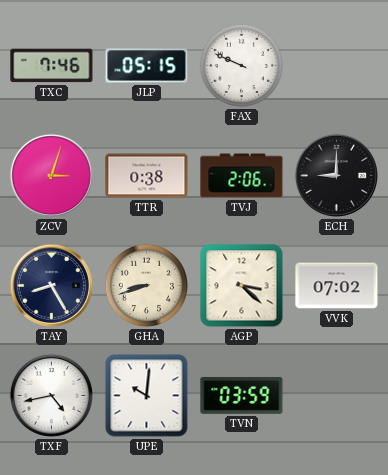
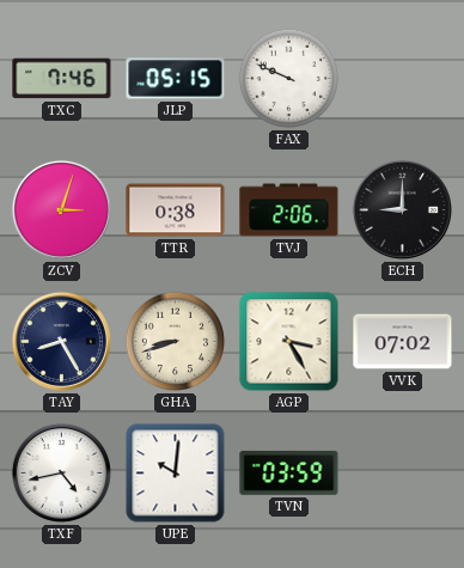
AGP: 3:22 -> 3:25 (289, 342)
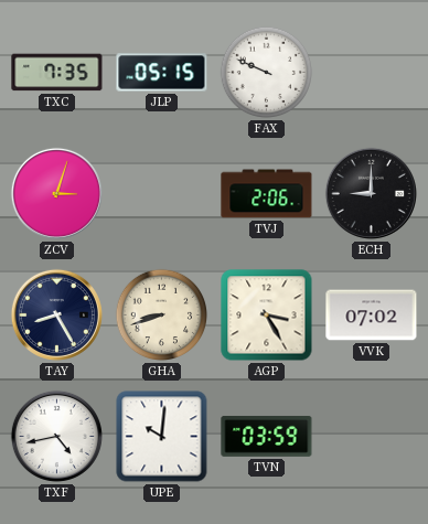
TXC: 7:46 -> 7:35 (57, 73)
TTR: 0:38 -> none (176, 210)
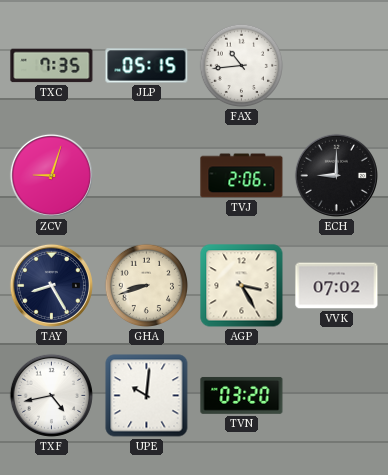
FAX: 9:49 -> 10:44 (242, 66)
ZCV: 3:03 -> 9:03 (51, 175)
TVN: 03:59 -> 03:20 (242, 395)
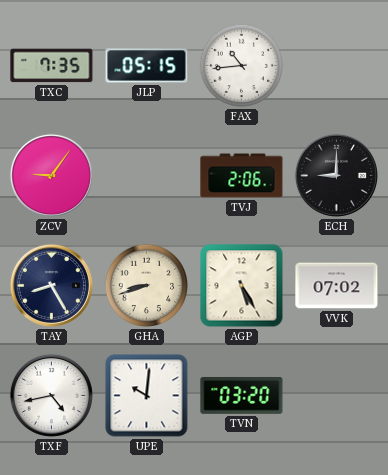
ZCV: 9:03 -> 9:06 (51, 175)
AGP: 3:25 -> 5:25 (242, 286)
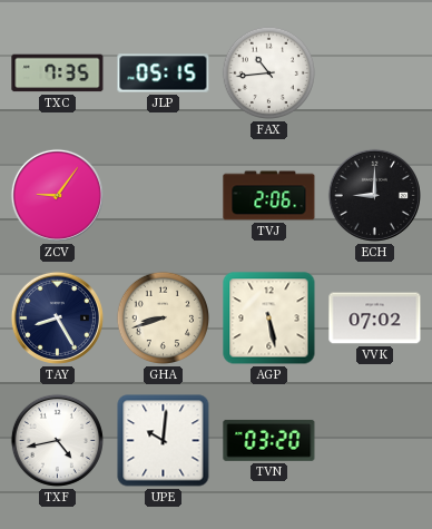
AGP: 5:25 -> 5:28 (269, 319)
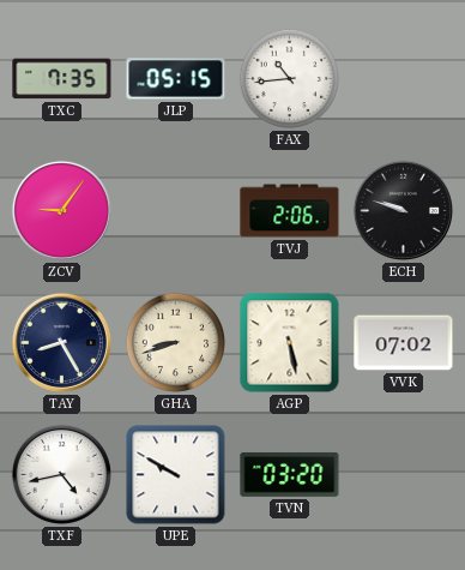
ECH: 9:00 -> 9:48 (403, 210)
UPE: 10:01 -> 9:50 (176, 475)
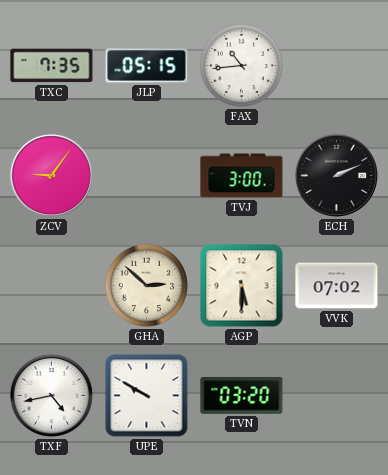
TVJ: 2:06 -> 3:00 (242, 176)
ECH: 9:48 -> 2:11 (336, 175)
TAY: 8:25 -> none (61, 342)
GHA: 8:42 -> 2:52 (147, 286)
AGP: 5:28 -> 5:30 (242, 286)
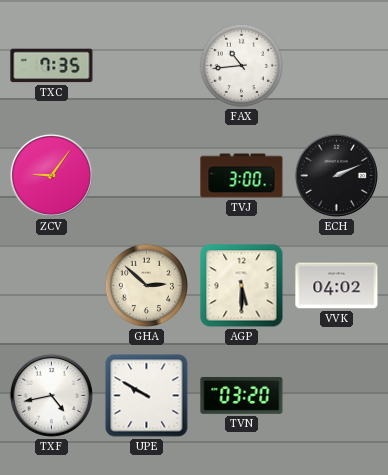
JLP: 05:15 -> none (147, 66)
VVK: 07:02 -> 04:02 (337, 286)
